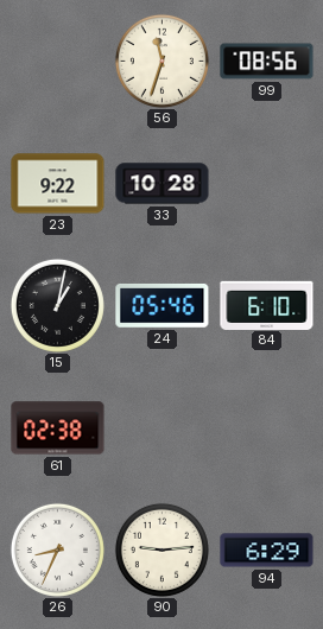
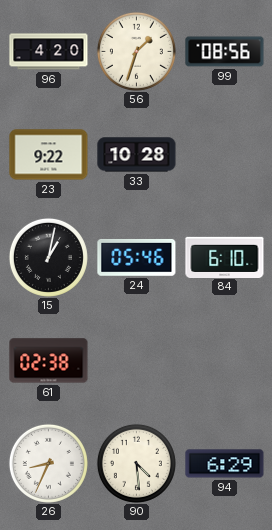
96: none -> 4:20 (49, 52)
56: 11:33 -> 1:33 (136, 51)
90: 9:14 -> 4:29 (136, 463)
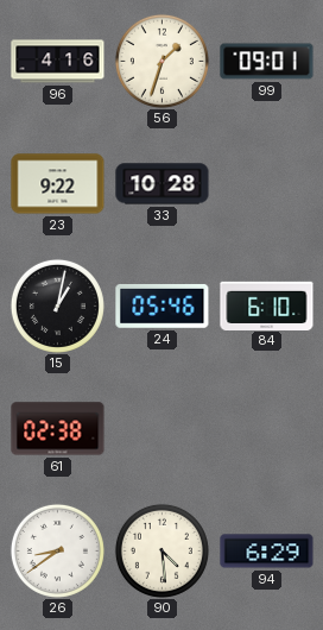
96: 4:20 -> 4:16 (58, 62)
99: 08:56 -> 09:01 (267, 62)
26: 8:34 -> 8:39 (57, 550)
